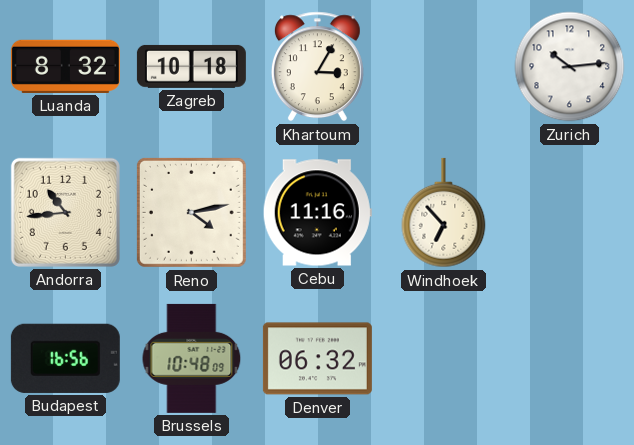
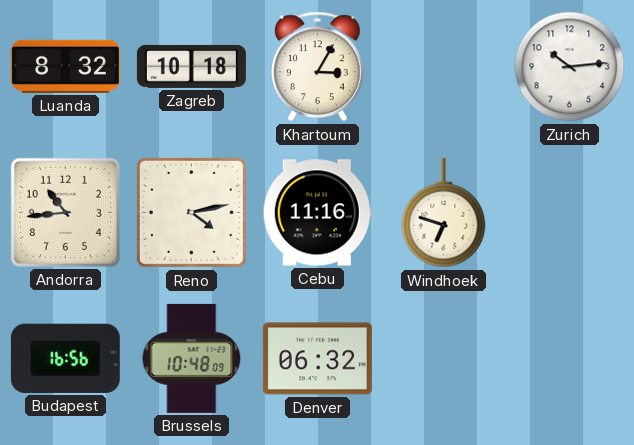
Windhoek: 6:53 -> 6:48 (444, 213)
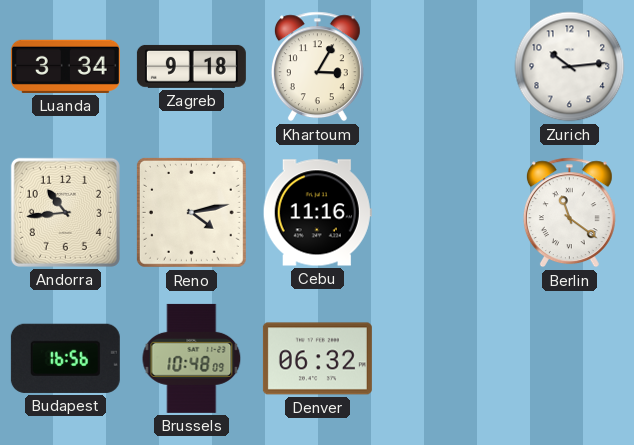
Luanda: 8:32 -> 3:34 (65, 66)
Zagreb: 10:18 -> 9:18 (191, 66)
Windhoek: 6:48 -> none (444, 213)
Berlin: none -> 11:21 (569, 213)
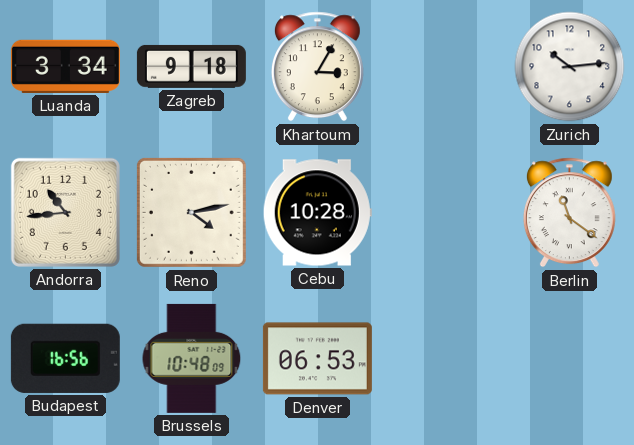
Cebu: 11:16 -> 10:28 (317, 213)
Denver: 06:32 -> 06:53 (317, 359)
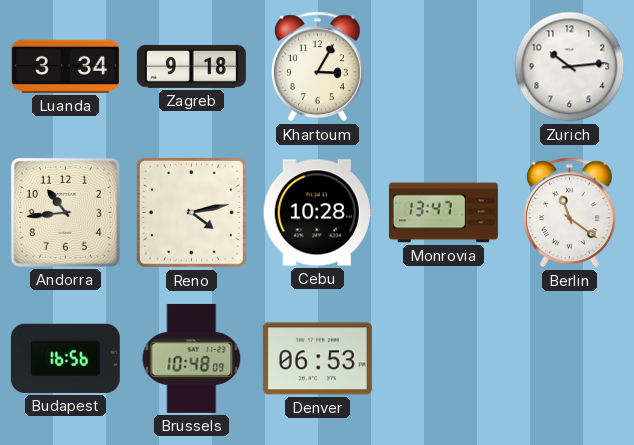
Monrovia: none -> 13:47 (443, 213)
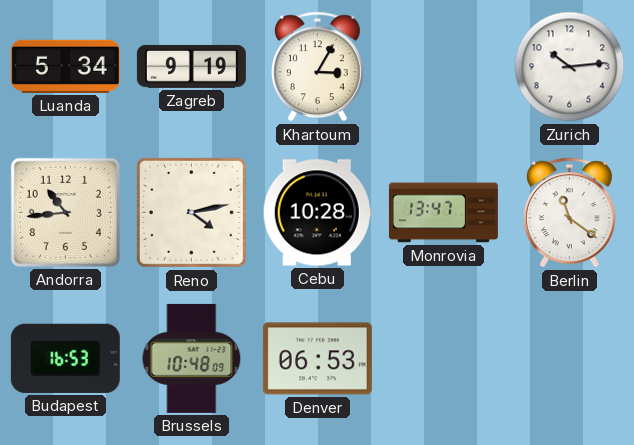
Luanda: 3:34 -> 5:34 (65, 66)
Zagreb: 9:18 -> 9:19 (191, 66)
Budapest: 16:56 -> 16:53 (65, 358)
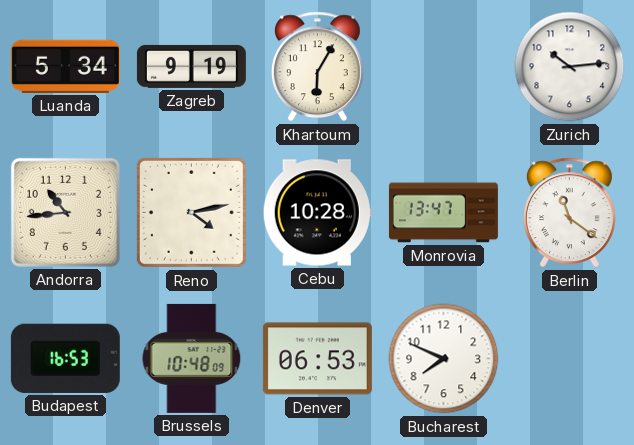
Khartoum: 3:05 -> 6:05 (317, 67)
Bucharest: none -> 7:49 (444, 359)
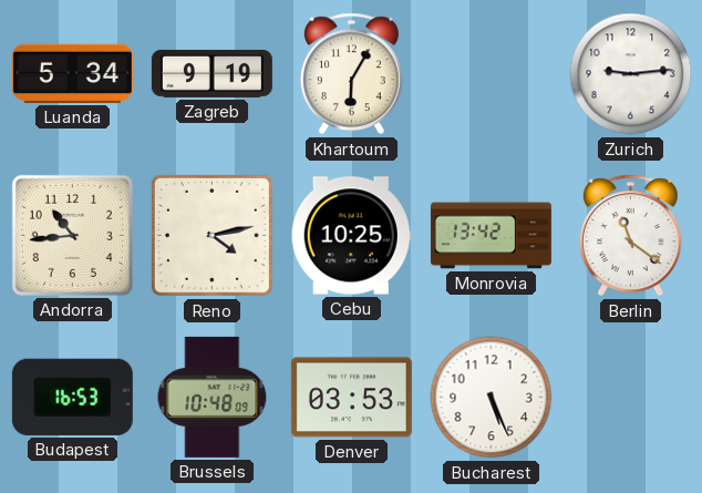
Zurich: 10:14 -> 9:14 (631, 74)
Cebu: 10:28 -> 10:25 (351, 236)
Monrovia: 13:47 -> 13:42 (491, 236)
Denver: 06:53 -> 03:53 (351, 398)
Bucharest: 7:49 -> 5:26 (492, 398)
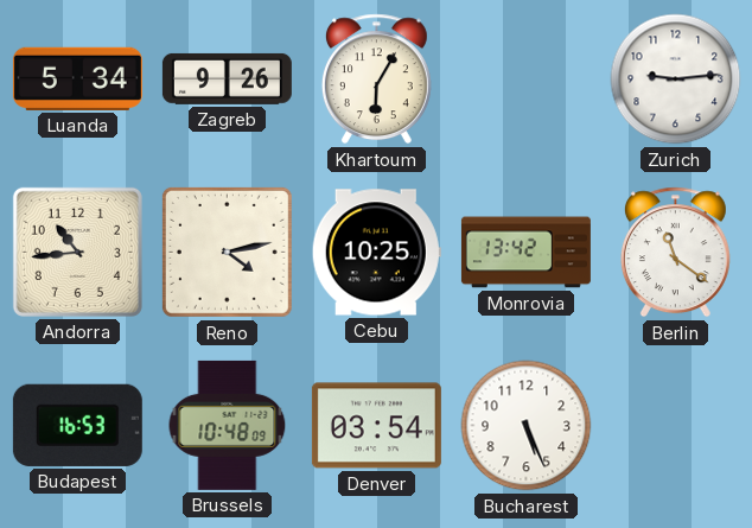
Zagreb: 9:19 -> 9:26 (227, 78)
Denver: 03:53 -> 03:54 (376, 426)
